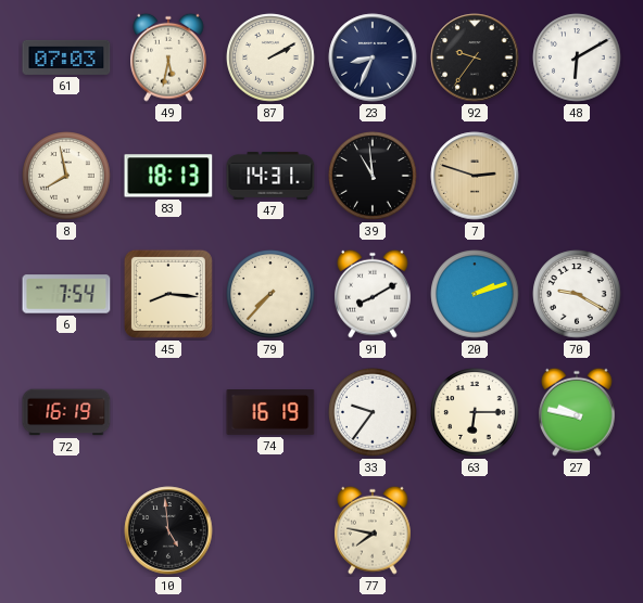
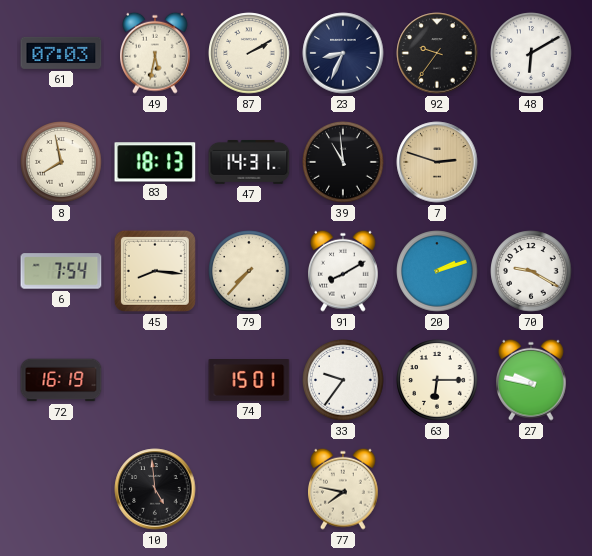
74: 16:19 -> 15:01 (249, 381)
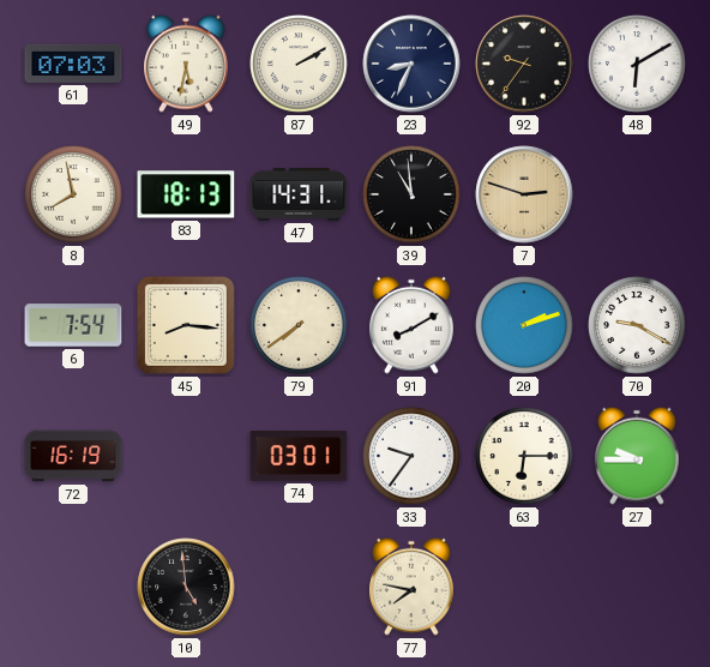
79: 7:37 -> 7:39 (299, 325)
74: 15:01 -> 03:01 (299, 457)
27: 9:47 -> 9:45 (638, 456)
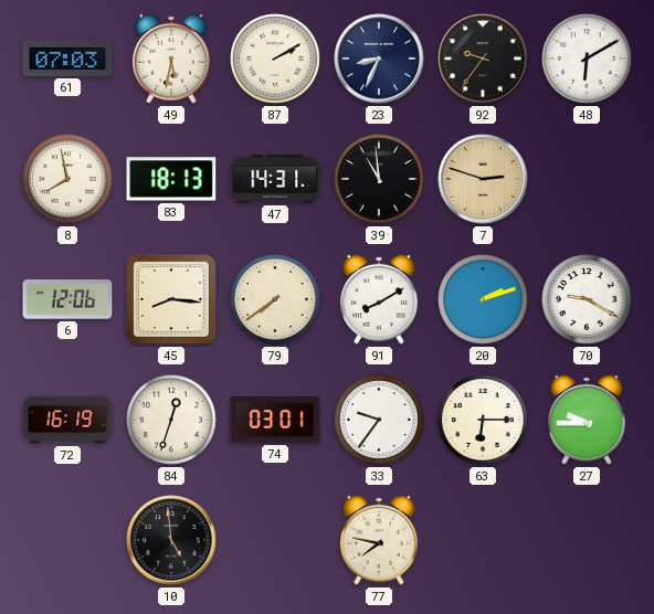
6: 7:54 -> 12:06 (67, 299)
84: none -> 12:33 (171, 420)
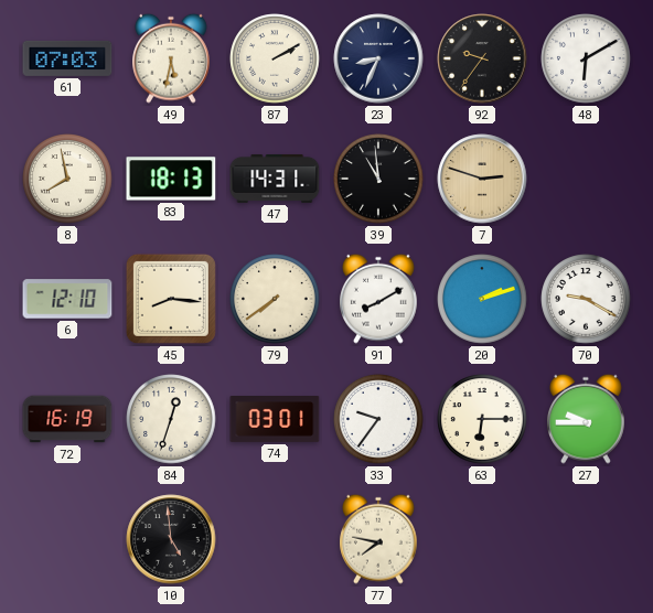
6: 12:06 -> 12:10 (67, 299)
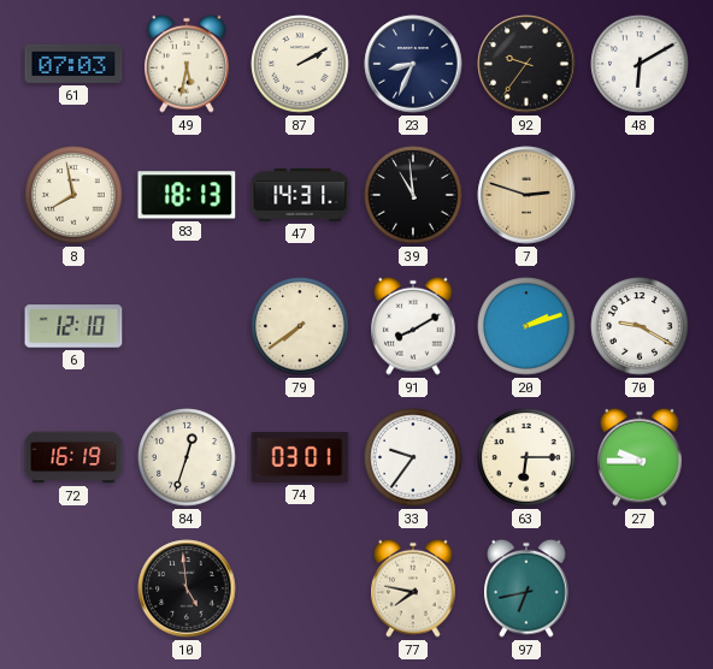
45: 8:16 -> none (171, 299)
97: none -> 6:43 (528, 588)
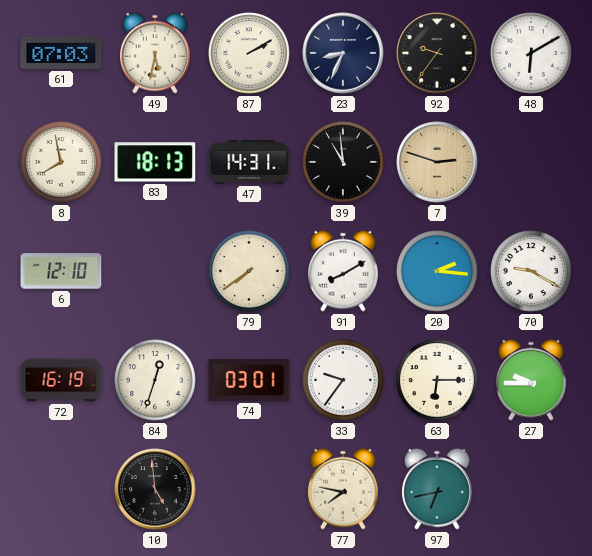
20: 2:12 -> 2:16 (437, 271)
